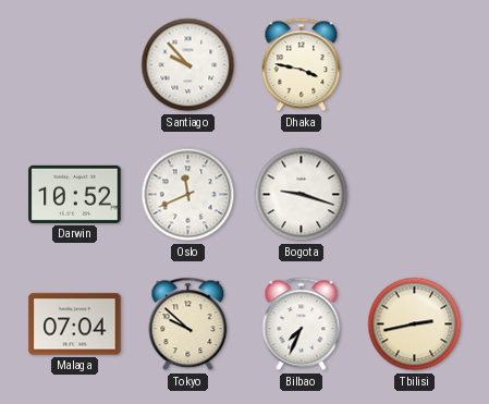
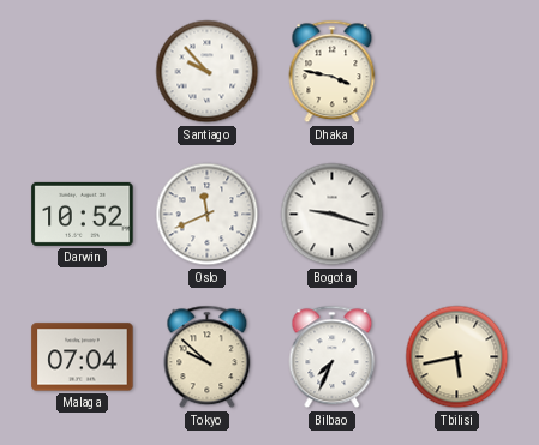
Tbilisi: 2:43 -> 5:43 (457, 357)
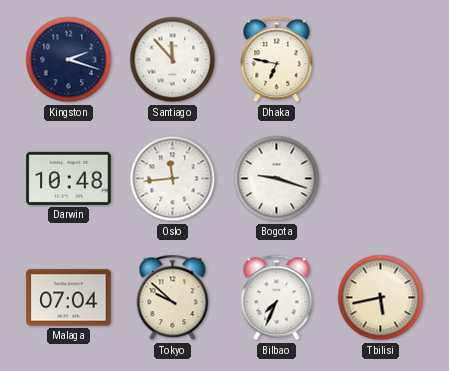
Kingston: none -> 2:18 (69, 60)
Santiago: 9:53 -> 11:53 (173, 60)
Dhaka: 3:47 -> 6:47 (277, 60)
Darwin: 10:52 -> 10:48 (69, 178)
Oslo: 11:41 -> 11:44 (173, 179)
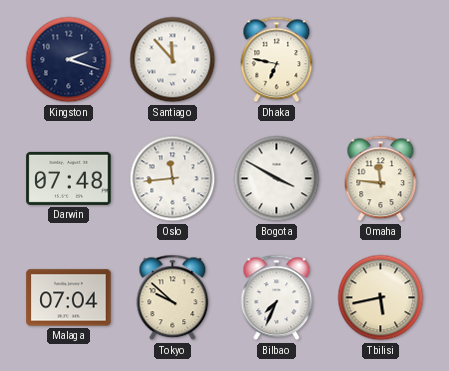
Darwin: 10:48 -> 07:48 (69, 178)
Bogota: 9:18 -> 3:50 (277, 179)
Omaha: none -> 11:46 (381, 179)
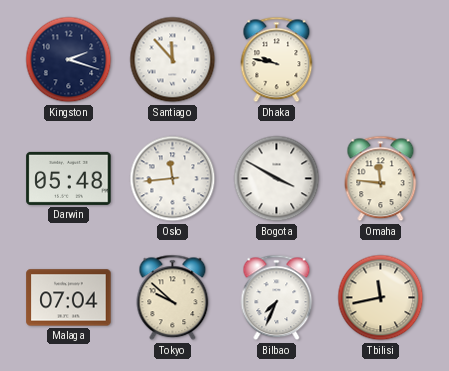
Dhaka: 6:47 -> 9:47 (277, 60)
Darwin: 07:48 -> 05:48 (69, 178)
Tbilisi: 5:43 -> 11:43 (381, 298)
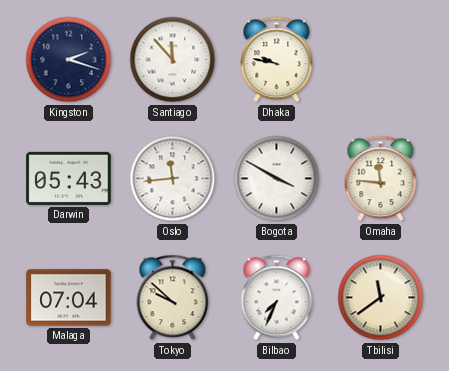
Darwin: 05:48 -> 05:43 (69, 178)
Tbilisi: 11:43 -> 11:39 (381, 298)
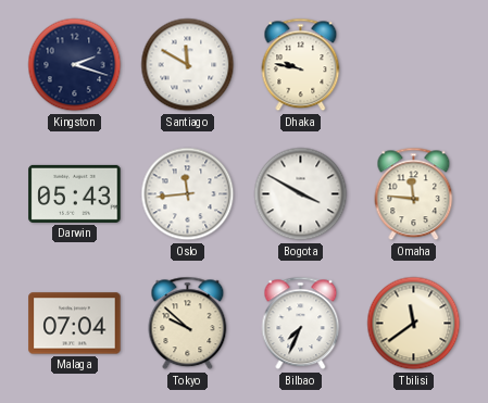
Santiago: 11:53 -> 11:50 (188, 65)
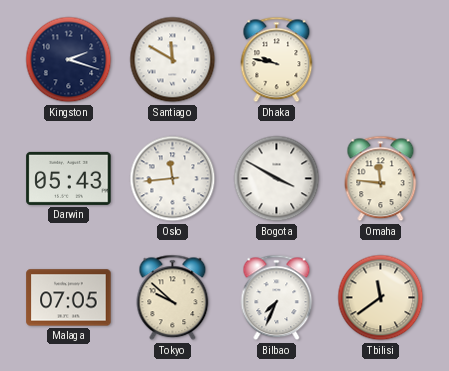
Malaga: 07:04 -> 07:05 (69, 298)
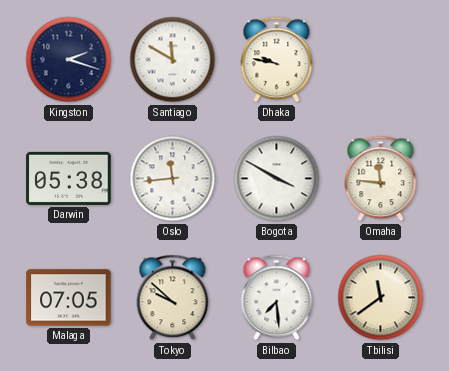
Darwin: 05:43 -> 05:38 (69, 178)
Bilbao: 7:34 -> 7:29 (277, 298)
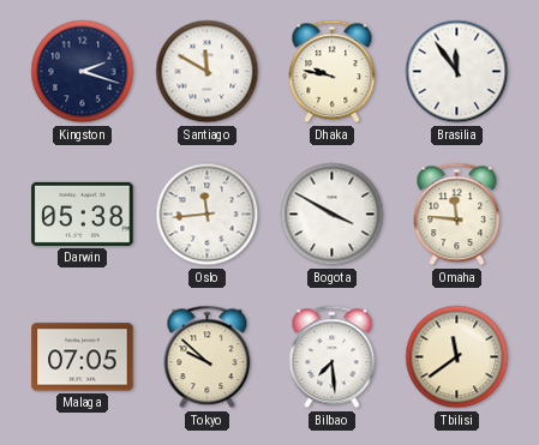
Brasilia: none -> 11:54 (457, 72)
